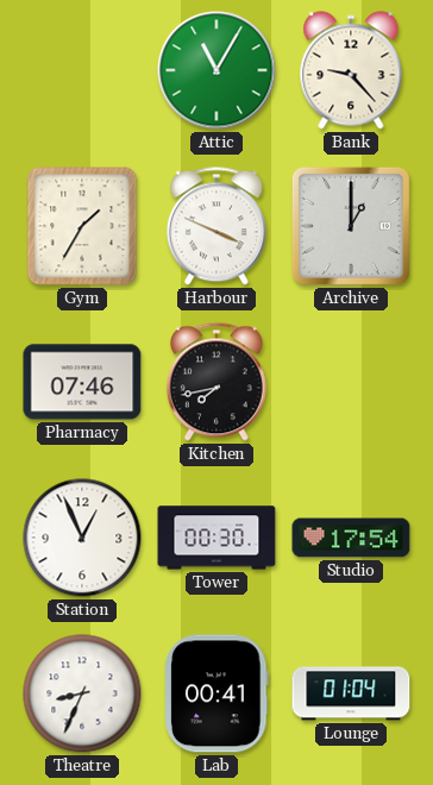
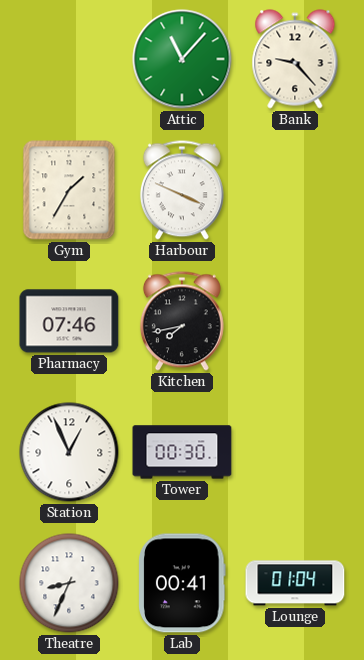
Attic: 11:05 -> 11:07 (182, 59)
Archive: 1:00 -> none (351, 226)
Studio: 17:54 -> none (351, 538)
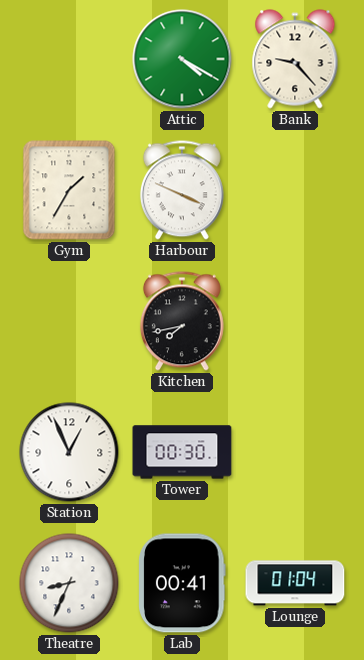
Attic: 11:07 -> 4:20 (182, 59)
Pharmacy: 07:46 -> none (69, 321)
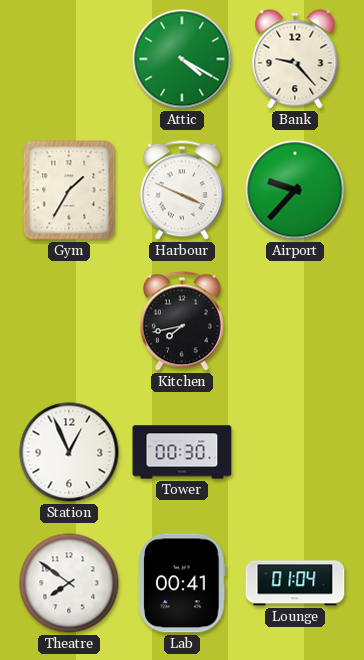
Airport: none -> 9:37 (295, 190)
Theatre: 8:34 -> 7:51 (69, 583)
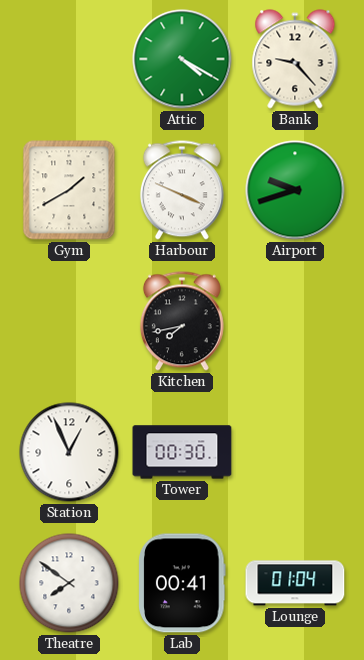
Gym: 1:35 -> 1:40 (69, 190)
Airport: 9:37 -> 9:42 (295, 190)
